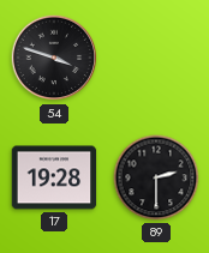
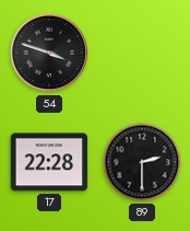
17: 19:28 -> 22:28 (49, 162)
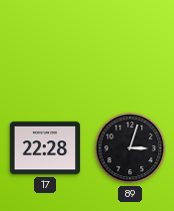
54: 3:48 -> none (49, 53)
89: 2:30 -> 3:03 (130, 148)
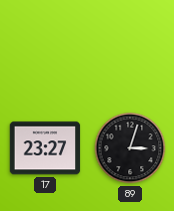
17: 22:28 -> 23:27 (45, 148)
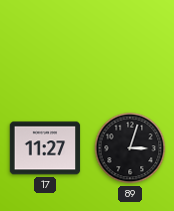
17: 23:27 -> 11:27 (45, 148)
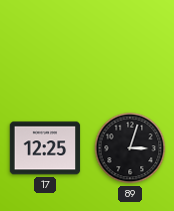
17: 11:27 -> 12:25 (45, 148)
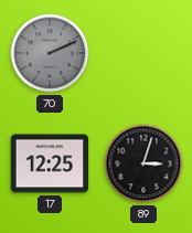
70: none -> 2:11 (50, 53)
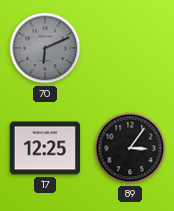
70: 2:11 -> 6:11 (45, 48)
89: 3:03 -> 3:06 (130, 148)
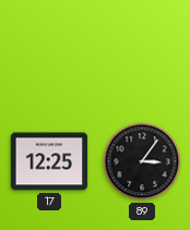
70: 6:11 -> none (45, 48)
